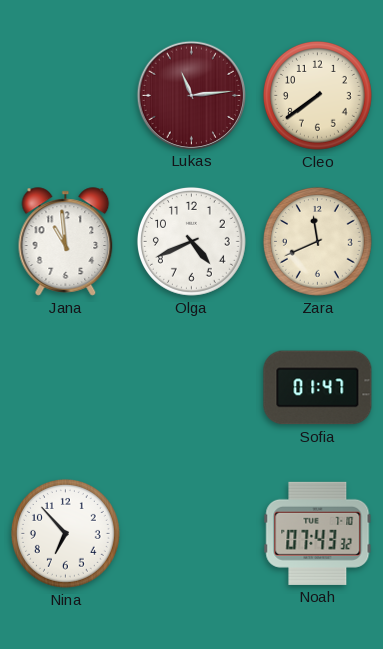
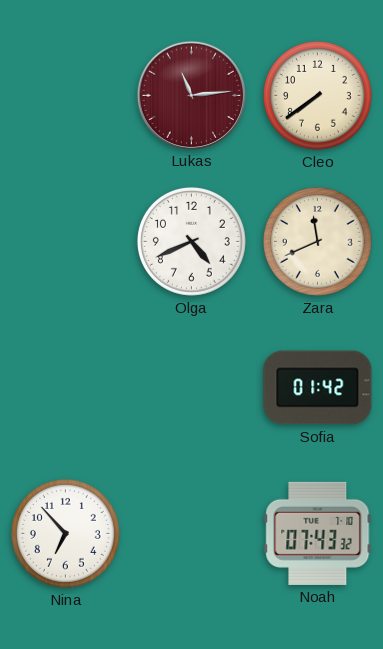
Jana: 10:59 -> none (66, 242)
Sofia: 01:47 -> 01:42 (318, 388)
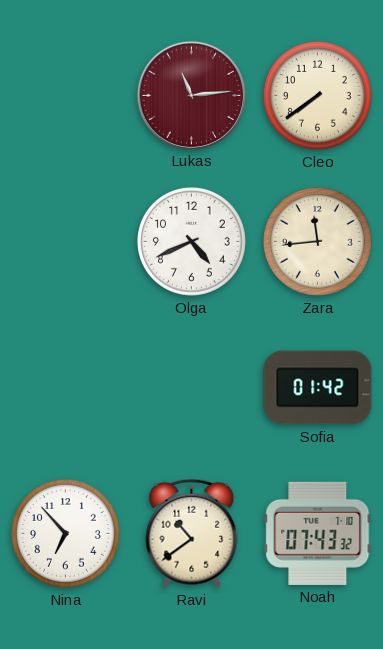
Zara: 11:41 -> 11:44 (317, 241)
Ravi: none -> 10:39 (192, 533)
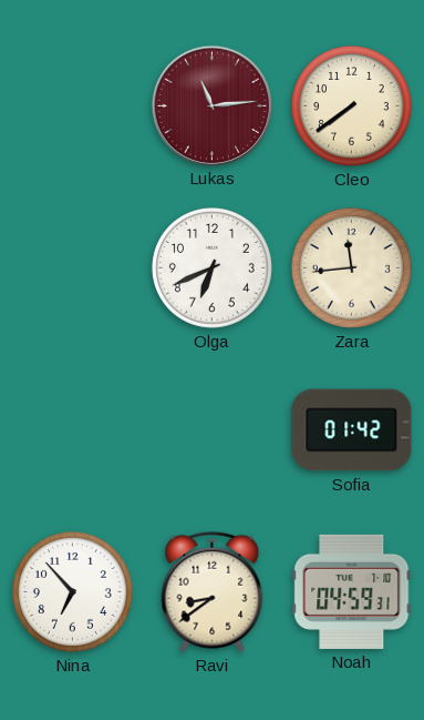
Olga: 4:41 -> 6:41 (211, 267)
Ravi: 10:39 -> 8:39 (213, 591)
Noah: 07:43 -> 04:59 (352, 591)
